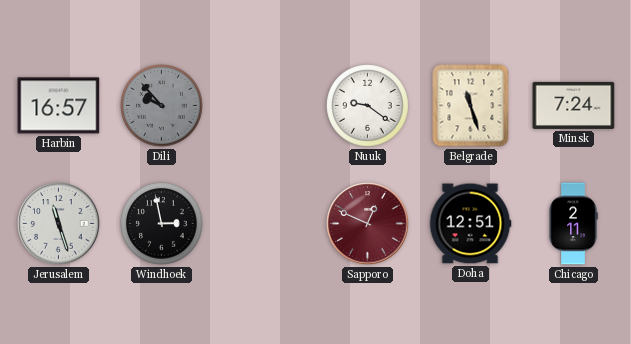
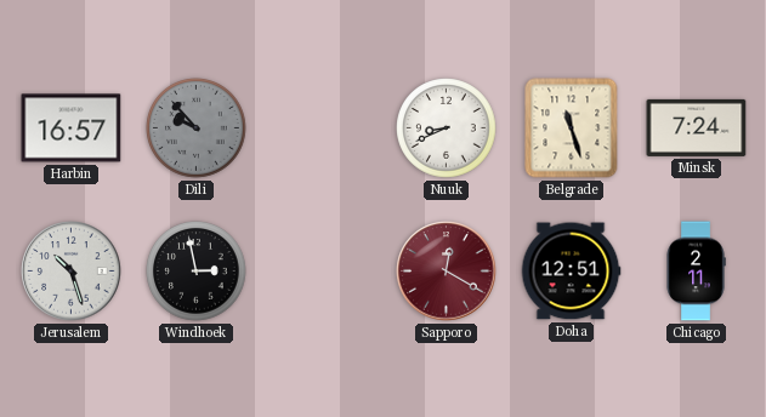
Nuuk: 9:21 -> 8:41 (447, 128)
Jerusalem: 11:27 -> 10:27 (72, 272)
Sapporo: 12:49 -> 12:20 (447, 272)
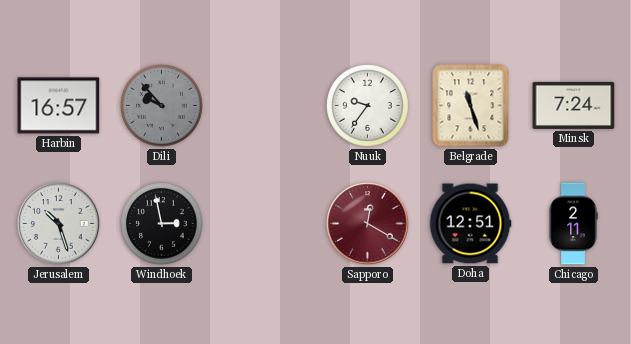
Nuuk: 8:41 -> 9:36 (368, 106)
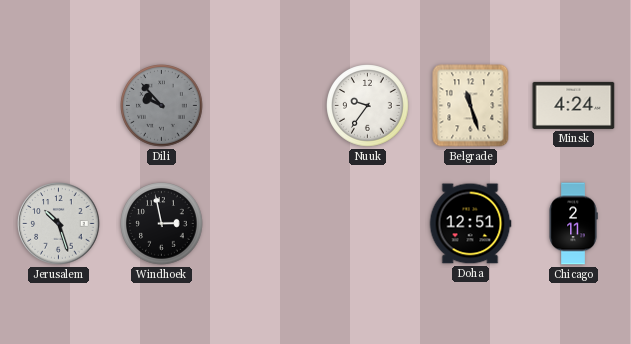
Harbin: 16:57 -> none (59, 106)
Minsk: 7:24 -> 4:24 (574, 105)
Sapporo: 12:20 -> none (368, 224)
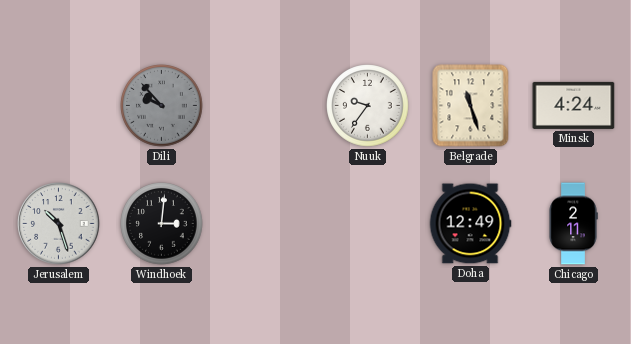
Windhoek: 2:58 -> 3:01 (162, 224)
Doha: 12:51 -> 12:49 (470, 224)
